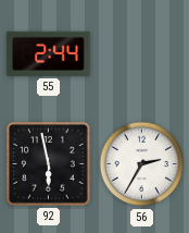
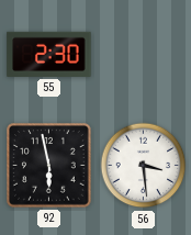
55: 2:44 -> 2:30 (49, 54)
56: 2:35 -> 3:29 (144, 166)
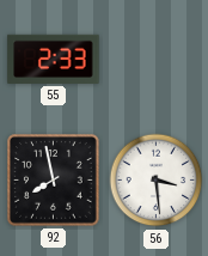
55: 2:30 -> 2:33 (54, 59)
92: 5:58 -> 7:58 (54, 181)
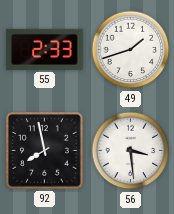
49: none -> 1:42 (131, 50)
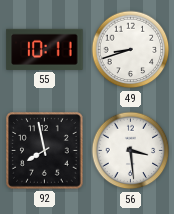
55: 2:33 -> 10:11 (45, 49)
49: 1:42 -> 8:42 (131, 50)
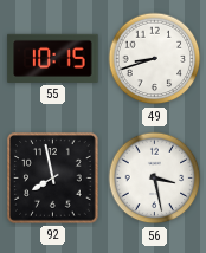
55: 10:11 -> 10:15 (53, 58)
56: 3:29 -> 3:28 (155, 179)
